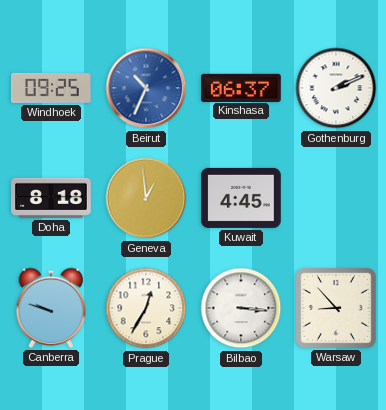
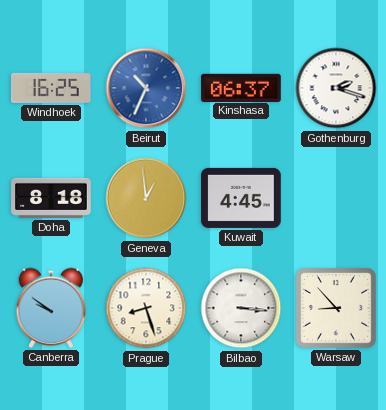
Windhoek: 09:25 -> 16:25 (52, 88)
Gothenburg: 2:11 -> 2:18 (336, 88)
Canberra: 9:48 -> 9:51 (51, 308)
Prague: 12:35 -> 8:27 (146, 308)
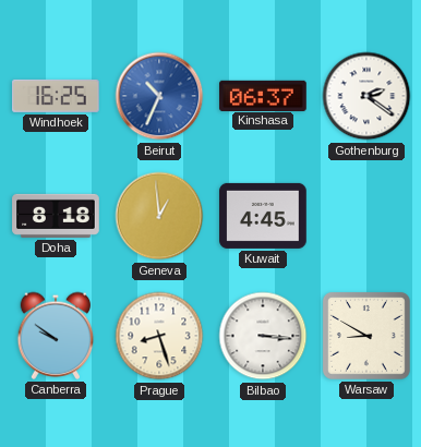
Gothenburg: 2:18 -> 2:21 (366, 96)
Warsaw: 8:53 -> 8:50 (366, 336)
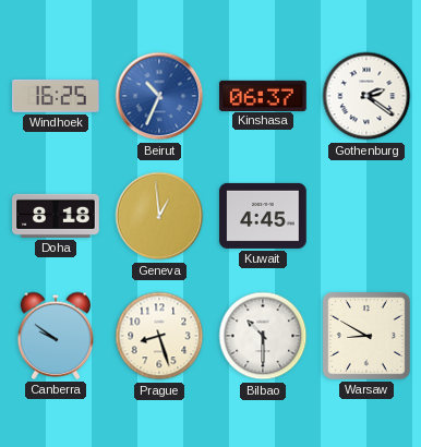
Bilbao: 3:16 -> 10:30 (263, 336)
